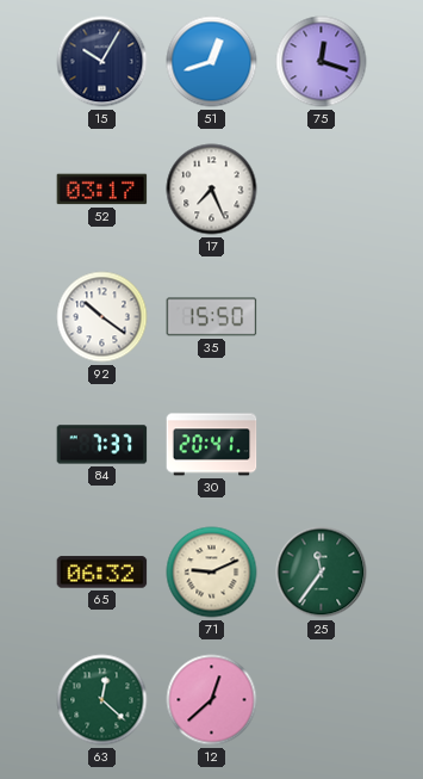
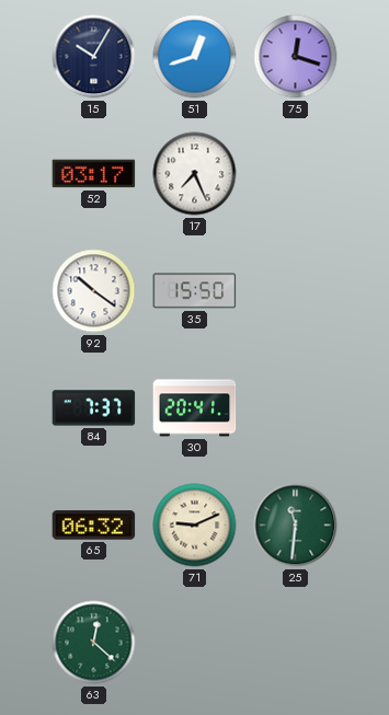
25: 11:36 -> 11:31 (296, 526)
12: 12:38 -> none (212, 700)
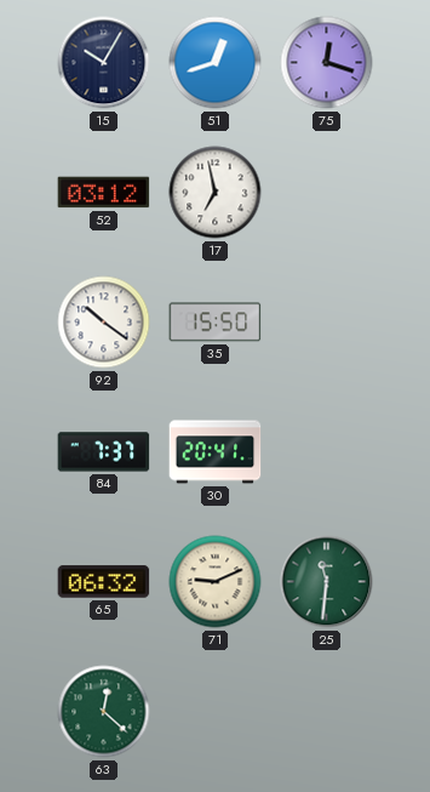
52: 03:17 -> 03:12 (104, 193)
17: 7:26 -> 6:58 (216, 193)
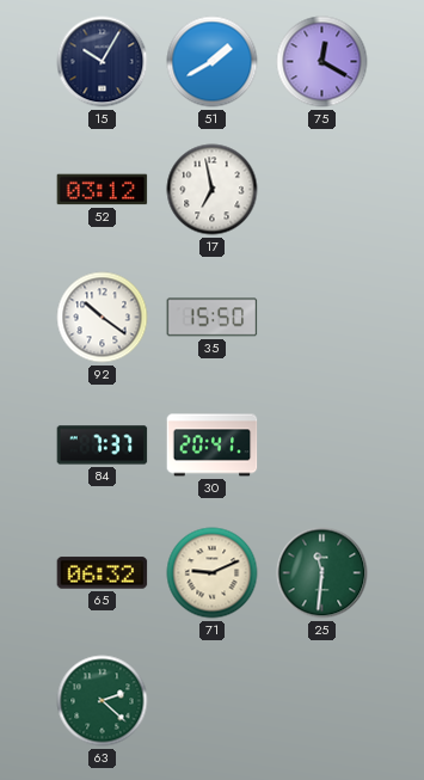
51: 12:42 -> 1:40 (213, 62)
75: 12:18 -> 12:20 (322, 62)
63: 12:22 -> 2:22 (103, 701)
